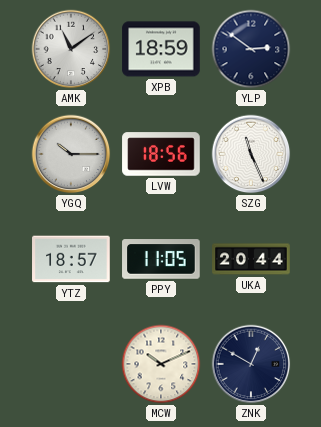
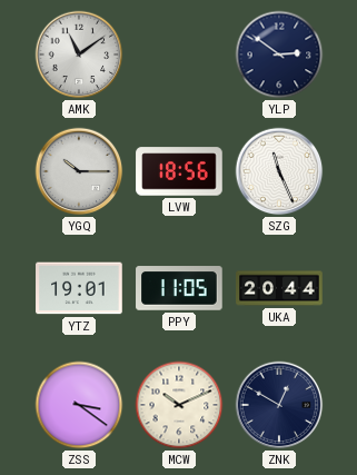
XPB: 18:59 -> none (161, 49)
YTZ: 18:57 -> 19:01 (79, 288)
ZSS: none -> 3:21 (79, 405)
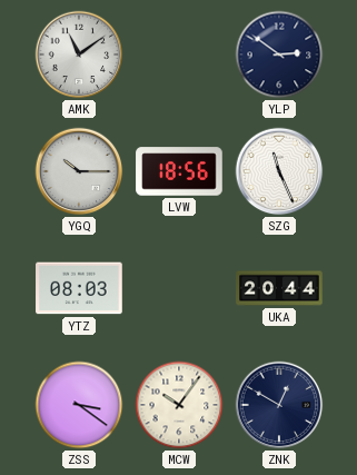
YTZ: 19:01 -> 08:03 (79, 288)
PPY: 11:05 -> none (179, 288)
MCW: 10:11 -> 10:06 (179, 405)
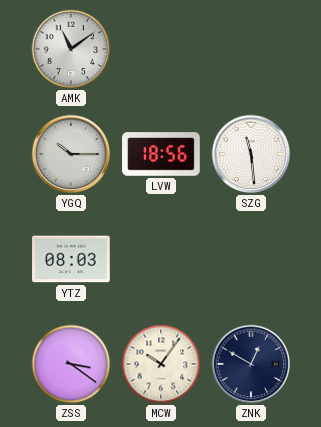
YLP: 2:51 -> none (279, 55)
SZG: 11:26 -> 11:29 (251, 154)
UKA: 20:44 -> none (279, 288)
